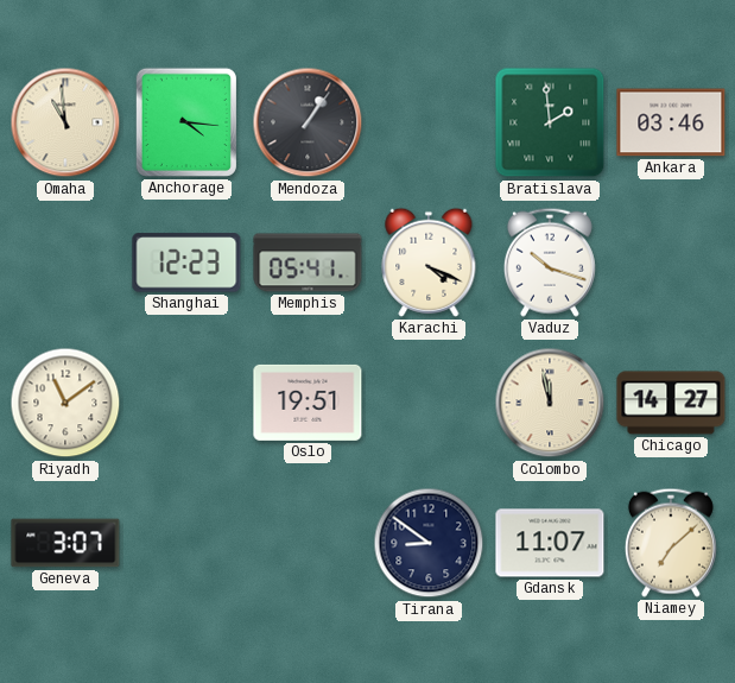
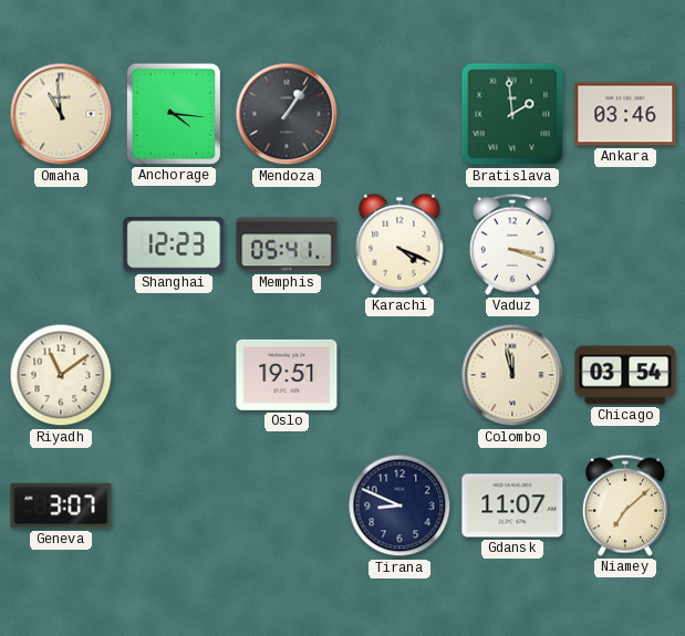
Vaduz: 10:18 -> 3:18 (512, 244)
Chicago: 14:27 -> 03:54 (625, 375)
Tirana: 8:51 -> 8:49 (399, 505)
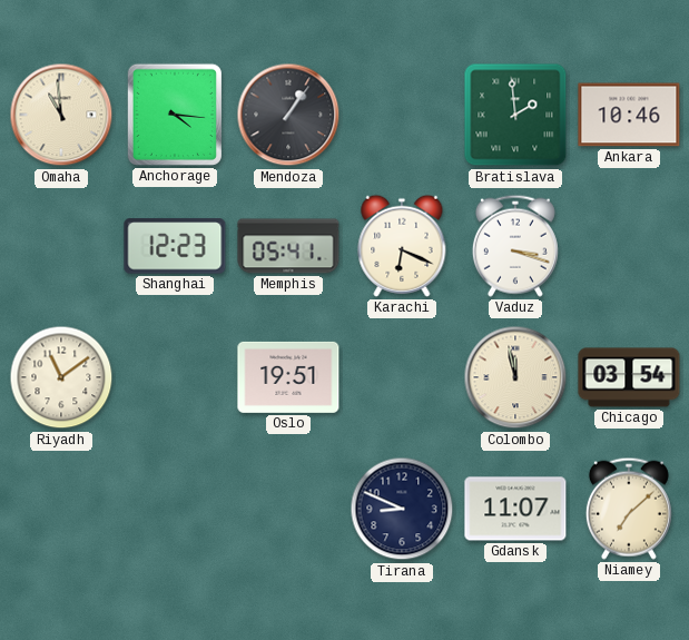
Ankara: 03:46 -> 10:46 (629, 115)
Karachi: 4:19 -> 6:19 (402, 246)
Geneva: 3:07 -> none (61, 505)
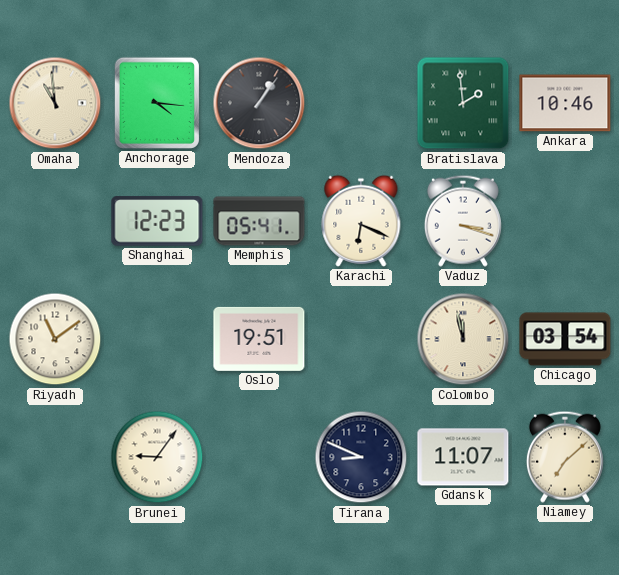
Brunei: none -> 9:06 (157, 457)
